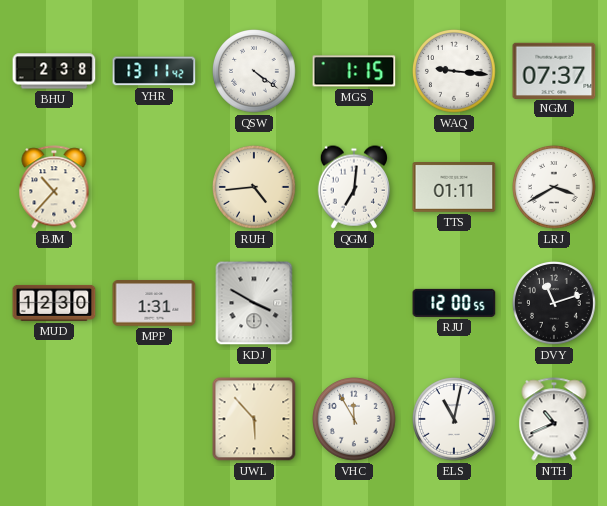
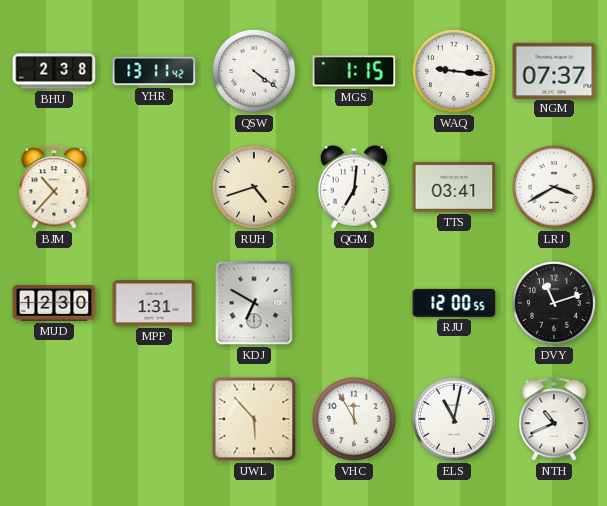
RUH: 4:44 -> 4:42 (255, 188)
TTS: 01:11 -> 03:41 (454, 188)
KDJ: 3:50 -> 6:50 (254, 303)
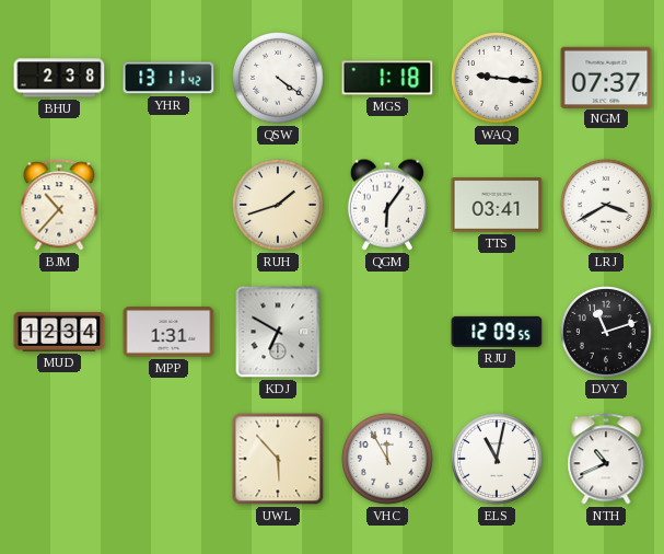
MGS: 1:15 -> 1:18 (387, 78)
RUH: 4:42 -> 1:42 (279, 206)
QGM: 7:01 -> 6:06 (387, 205)
MUD: 12:30 -> 12:34 (59, 332)
RJU: 12:00 -> 12:09 (497, 332)
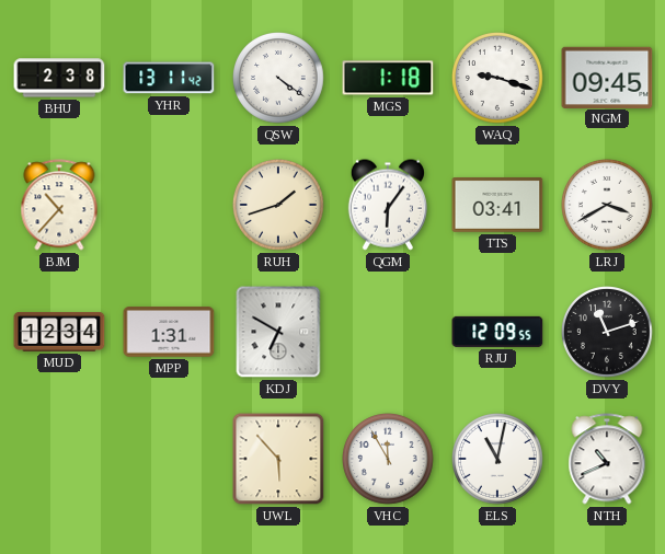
WAQ: 9:16 -> 9:18 (498, 79)
NGM: 07:37 -> 09:45 (607, 77)
